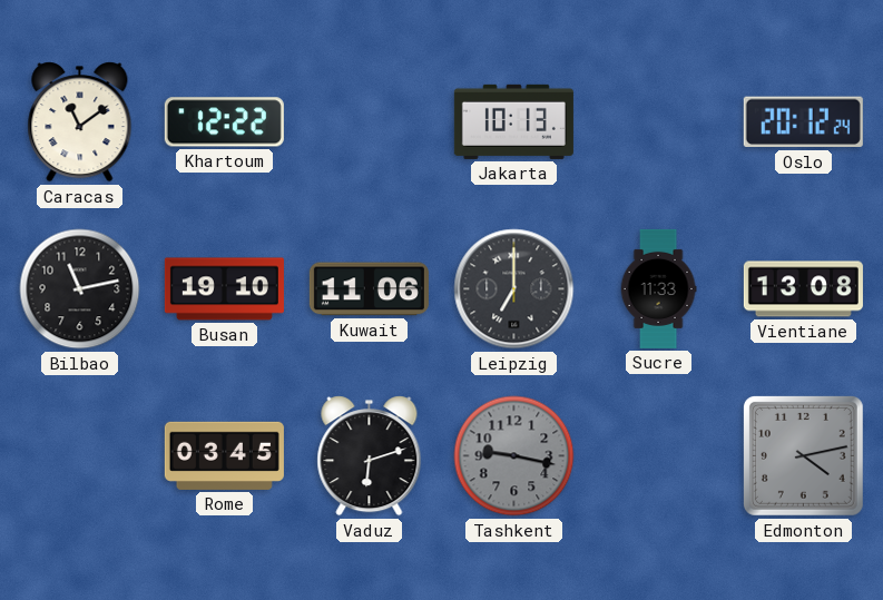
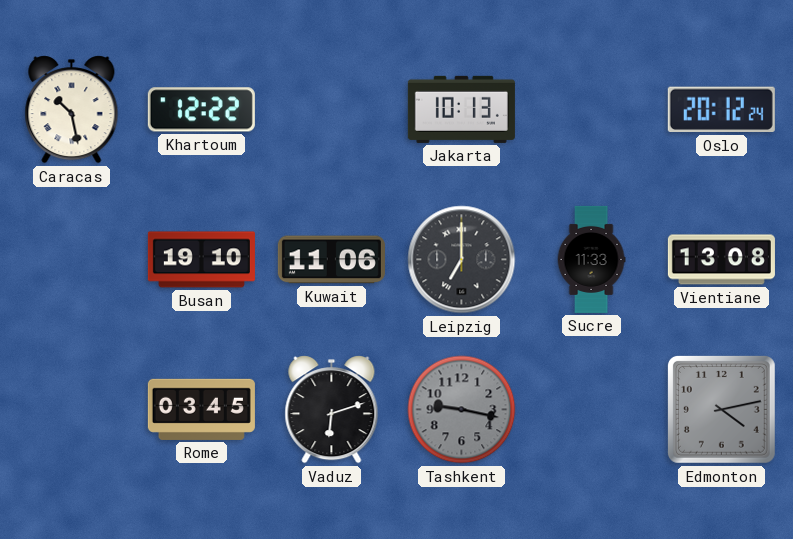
Caracas: 11:09 -> 10:28 (72, 110)
Bilbao: 11:13 -> none (80, 289)
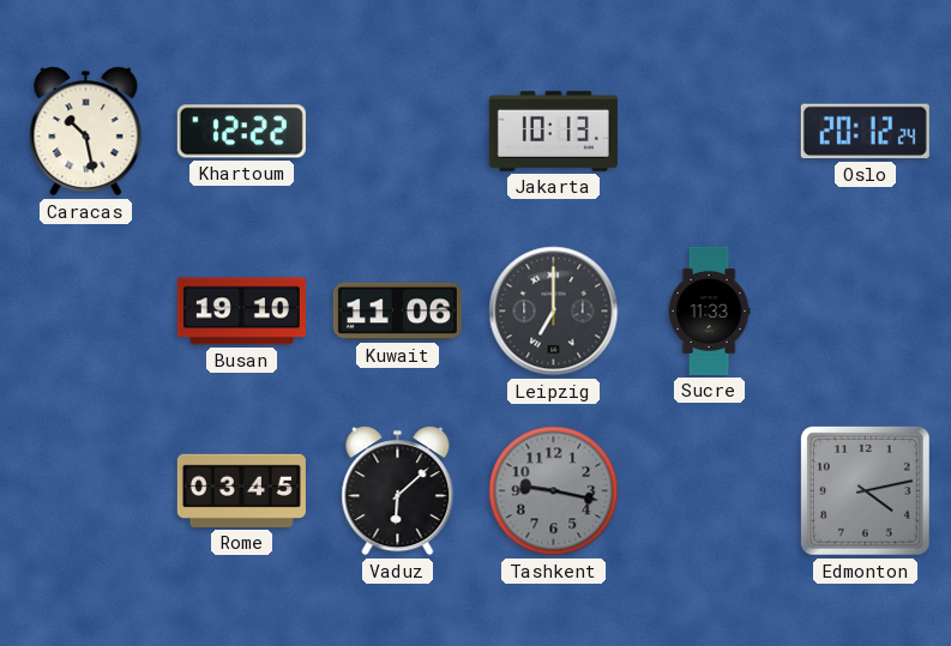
Vientiane: 13:08 -> none (721, 260)
Vaduz: 6:12 -> 6:08 (398, 491)
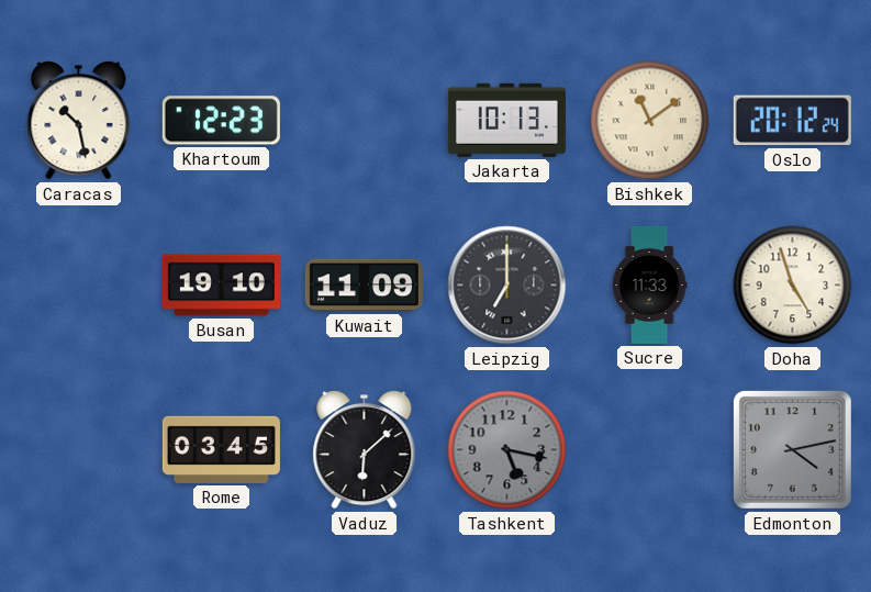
Khartoum: 12:22 -> 12:23 (221, 121)
Bishkek: none -> 11:09 (650, 121)
Kuwait: 11:06 -> 11:09 (364, 286)
Doha: none -> 4:57 (793, 286)
Tashkent: 9:17 -> 5:17 (507, 450)
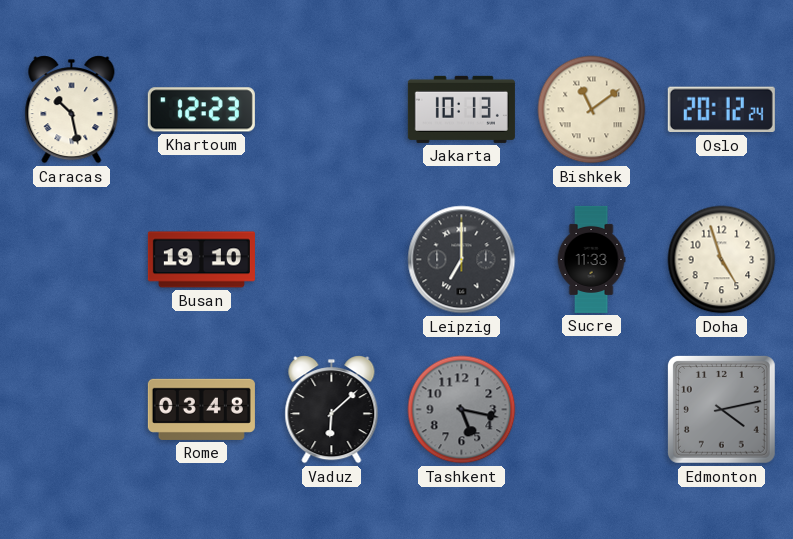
Kuwait: 11:09 -> none (364, 286)
Rome: 03:45 -> 03:48 (201, 409)
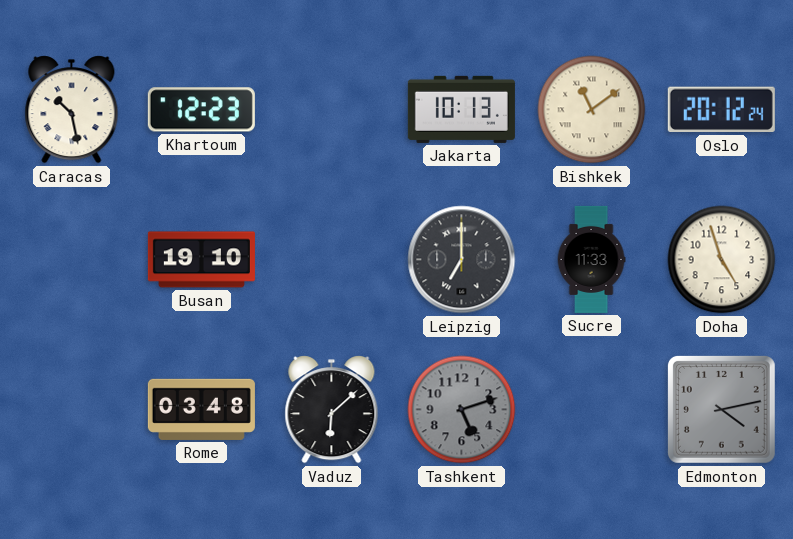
Tashkent: 5:17 -> 5:12 (462, 410)
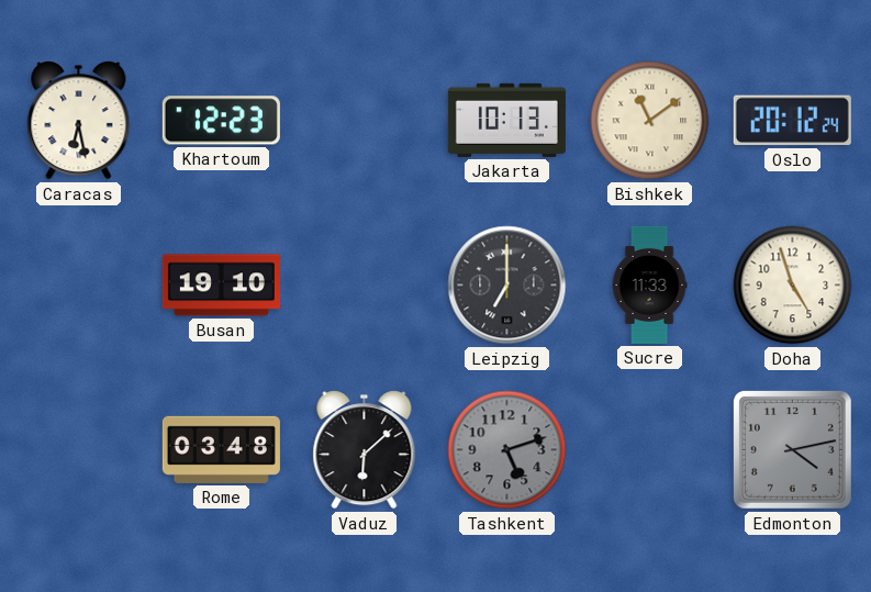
Caracas: 10:28 -> 6:28 (79, 121)
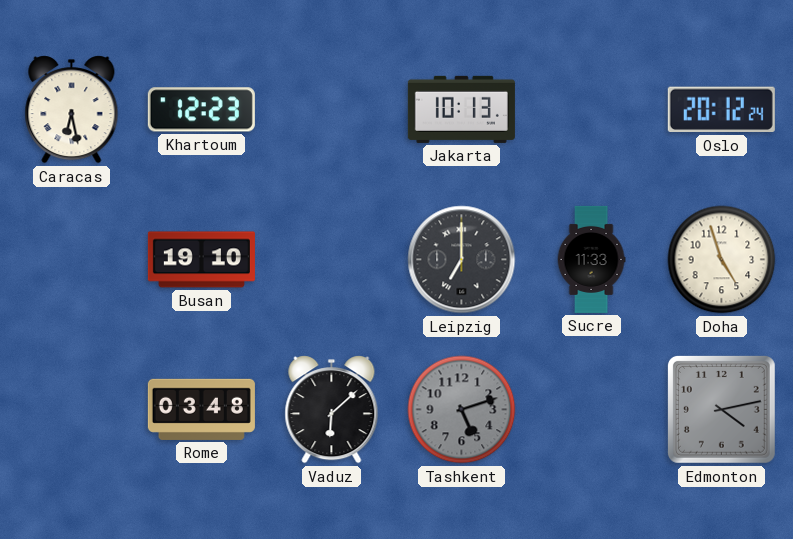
Bishkek: 11:09 -> none (650, 121)
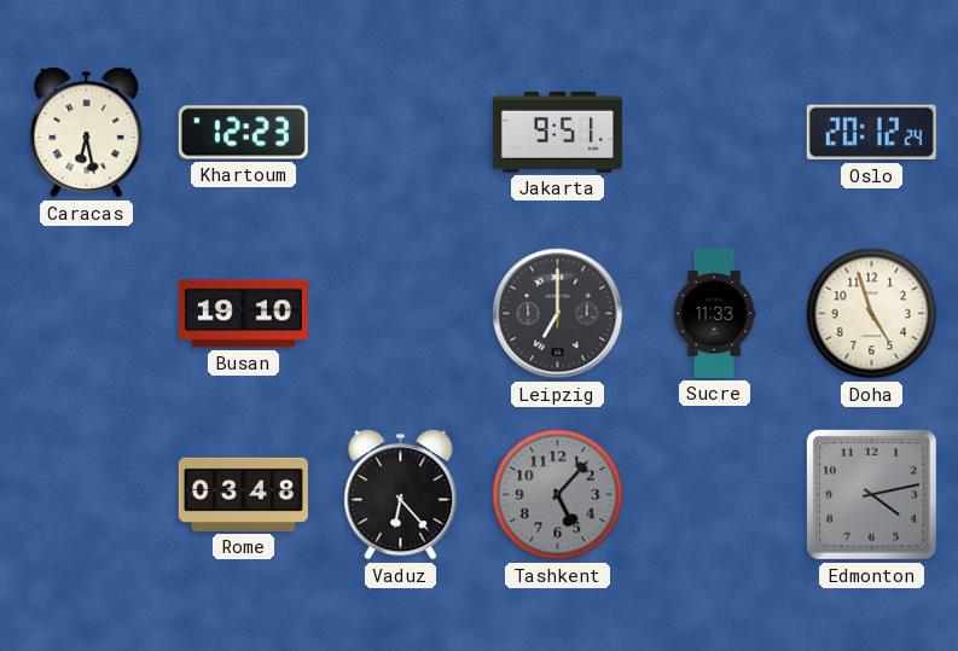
Jakarta: 10:13 -> 9:51 (557, 132)
Vaduz: 6:08 -> 6:23 (401, 495)
Tashkent: 5:12 -> 5:07 (558, 495)
